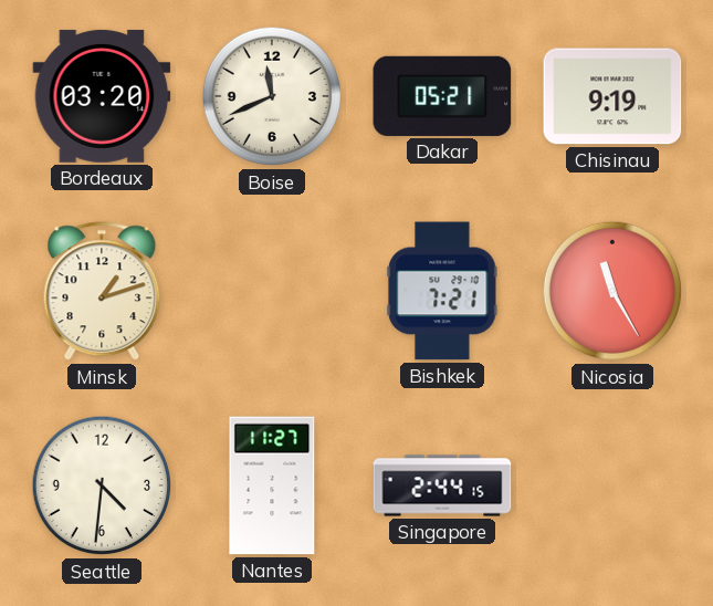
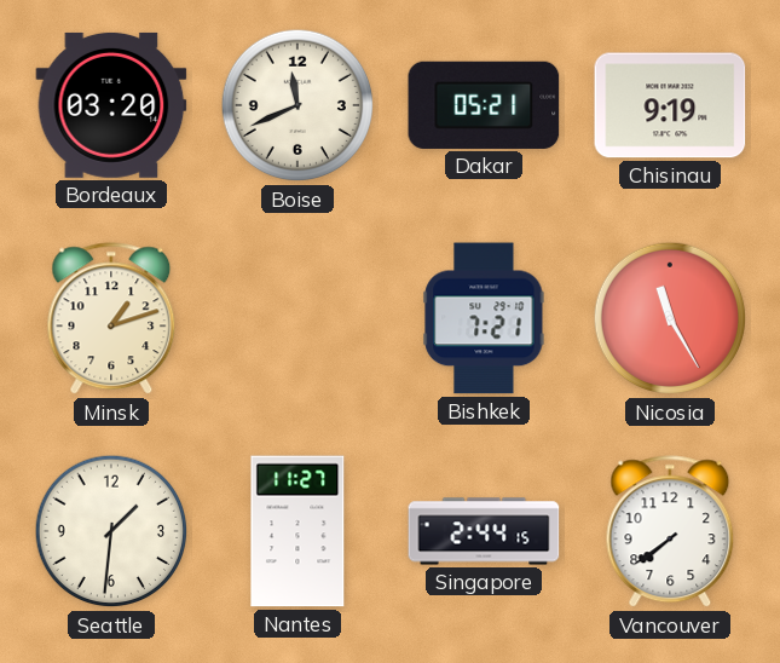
Seattle: 4:31 -> 1:31 (111, 531)
Vancouver: none -> 7:39 (670, 532)
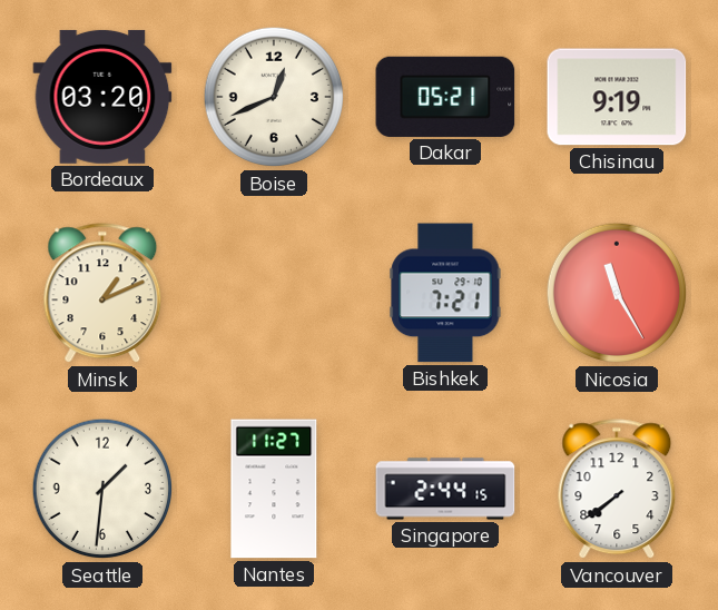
Boise: 11:41 -> 12:41 (274, 97)
Minsk: 1:12 -> 1:11 (102, 294)
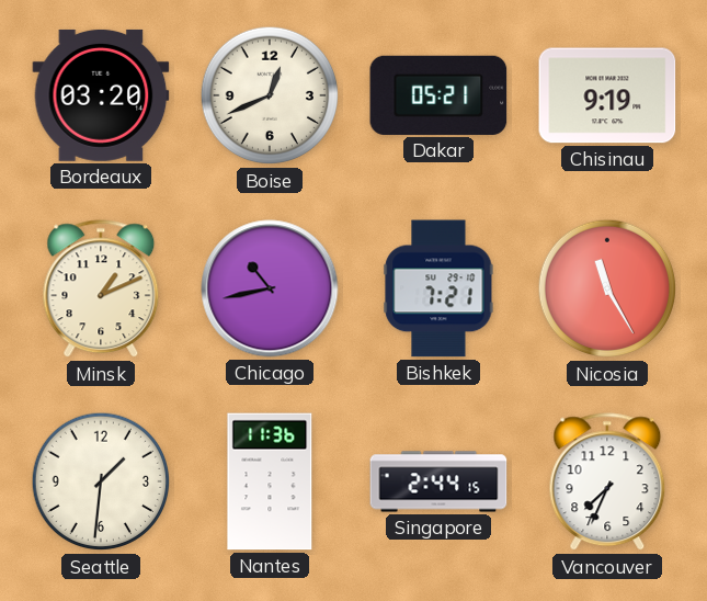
Chicago: none -> 10:43 (270, 288)
Nantes: 11:27 -> 11:36 (270, 481)
Vancouver: 7:39 -> 7:34 (607, 483)
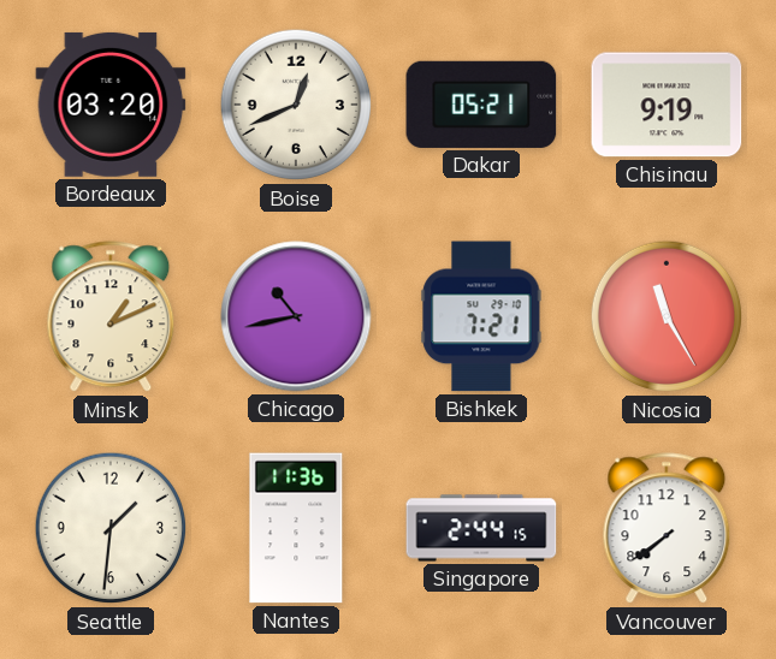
Vancouver: 7:34 -> 7:39 (667, 529)
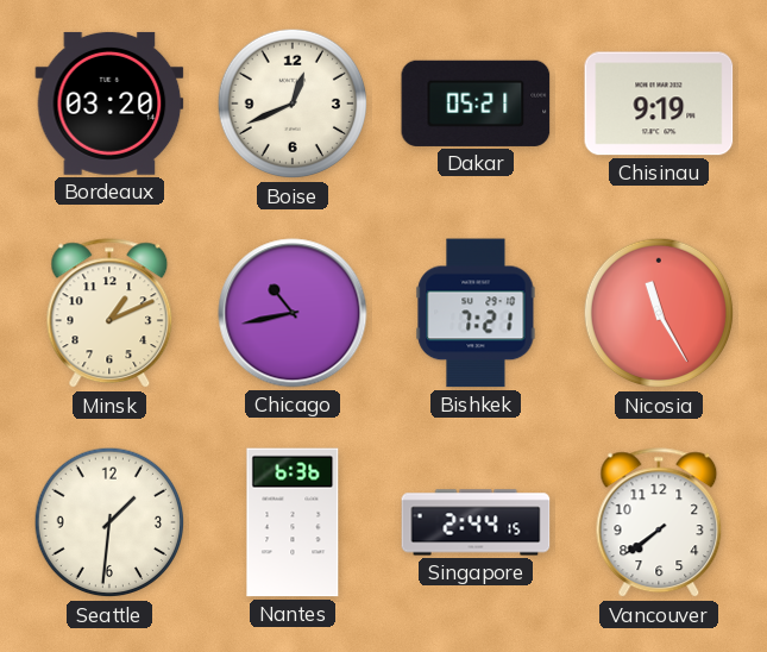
Nantes: 11:36 -> 6:36 (293, 522)
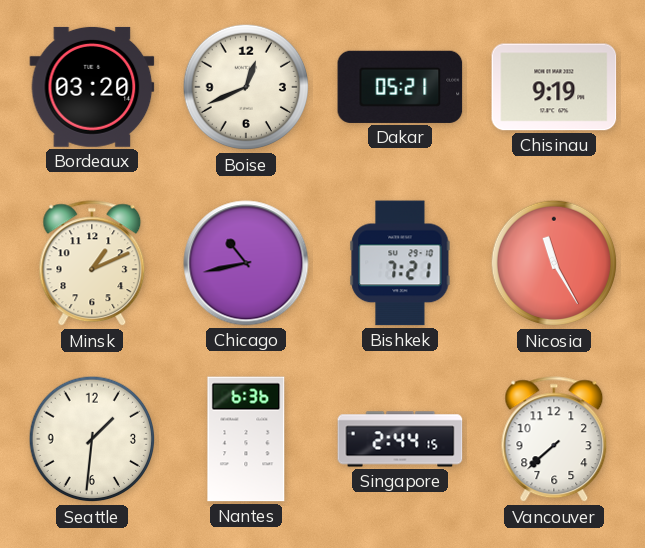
Vancouver: 7:39 -> 7:38 (554, 440)
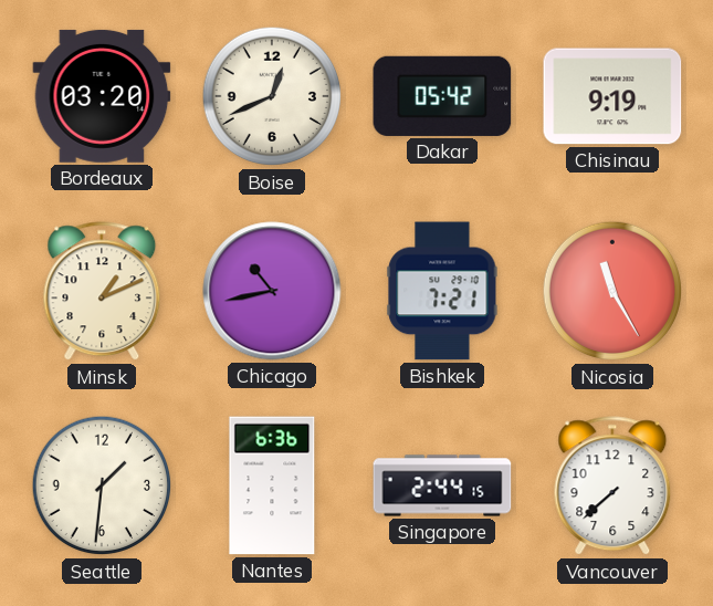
Dakar: 05:21 -> 05:42 (442, 96)
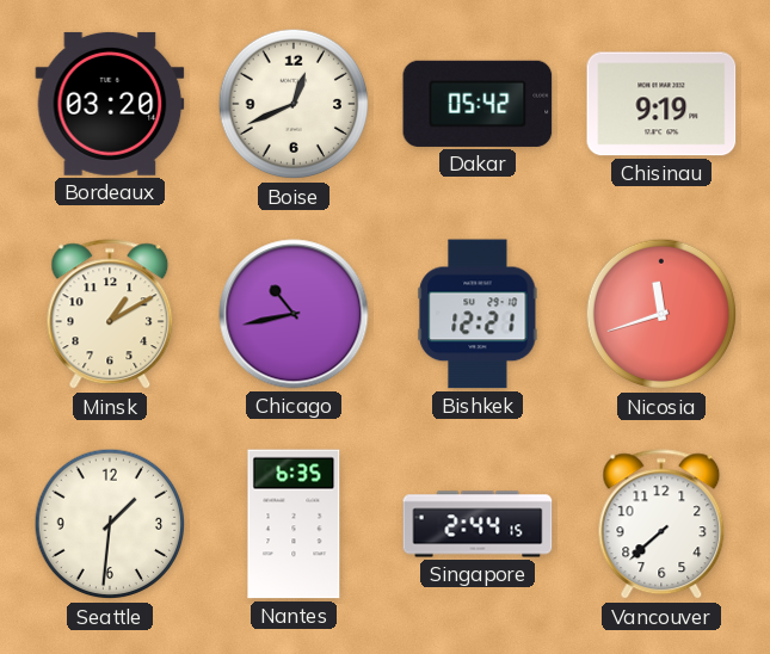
Minsk: 1:11 -> 1:10 (110, 315)
Bishkek: 7:21 -> 12:21 (478, 314)
Nicosia: 11:25 -> 11:42 (661, 314)
Nantes: 6:36 -> 6:35 (294, 524)
